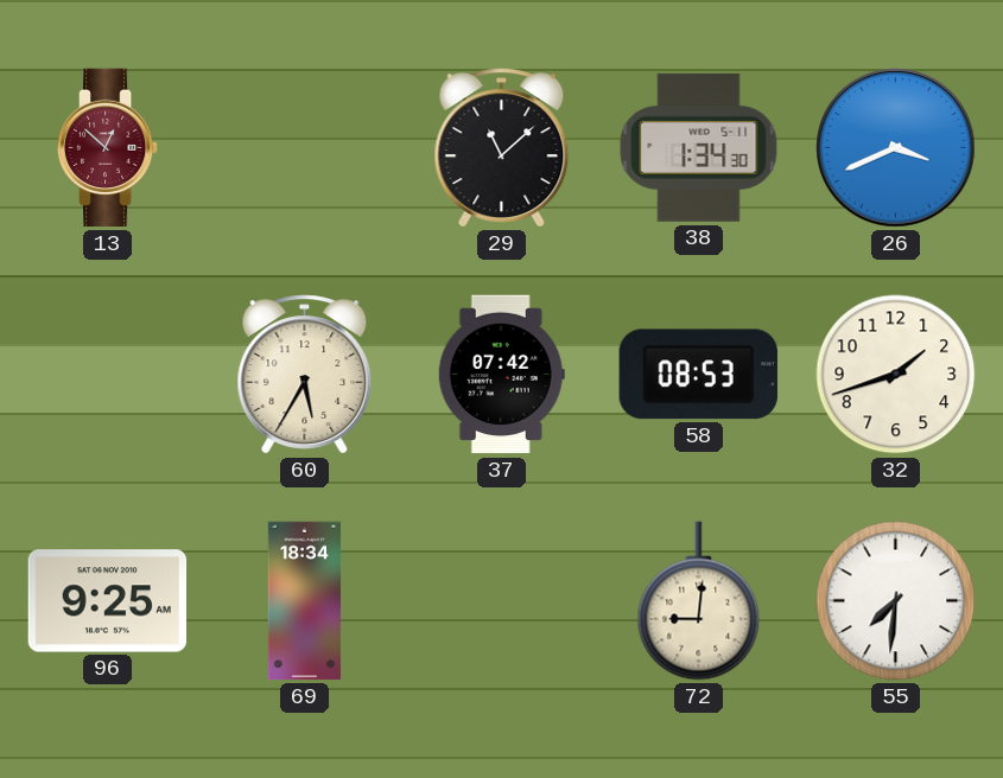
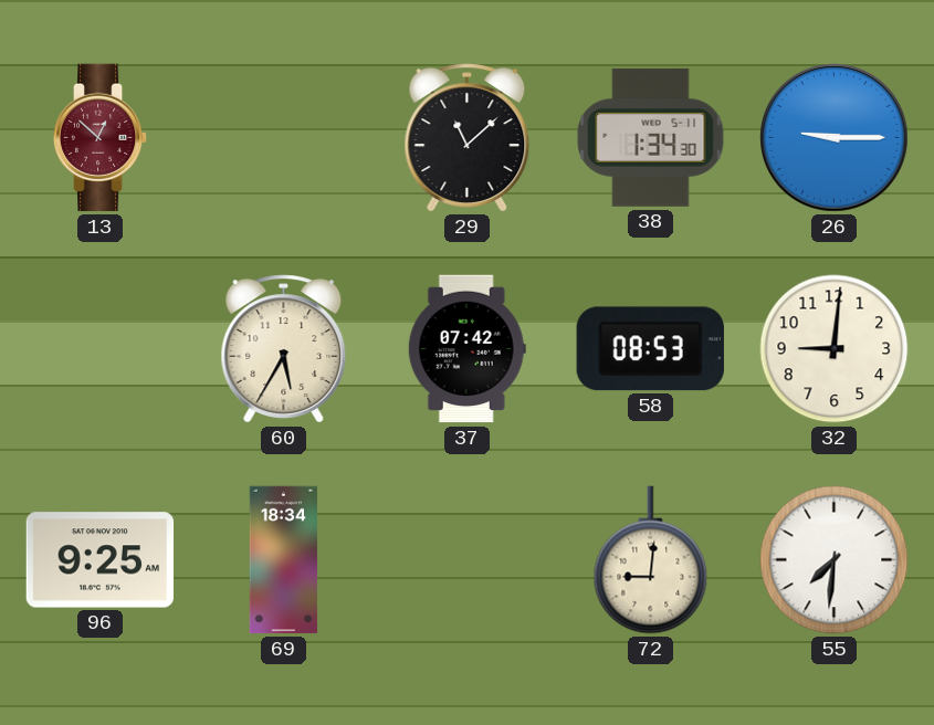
26: 3:41 -> 9:15 (835, 138)
32: 1:42 -> 9:01 (835, 349)
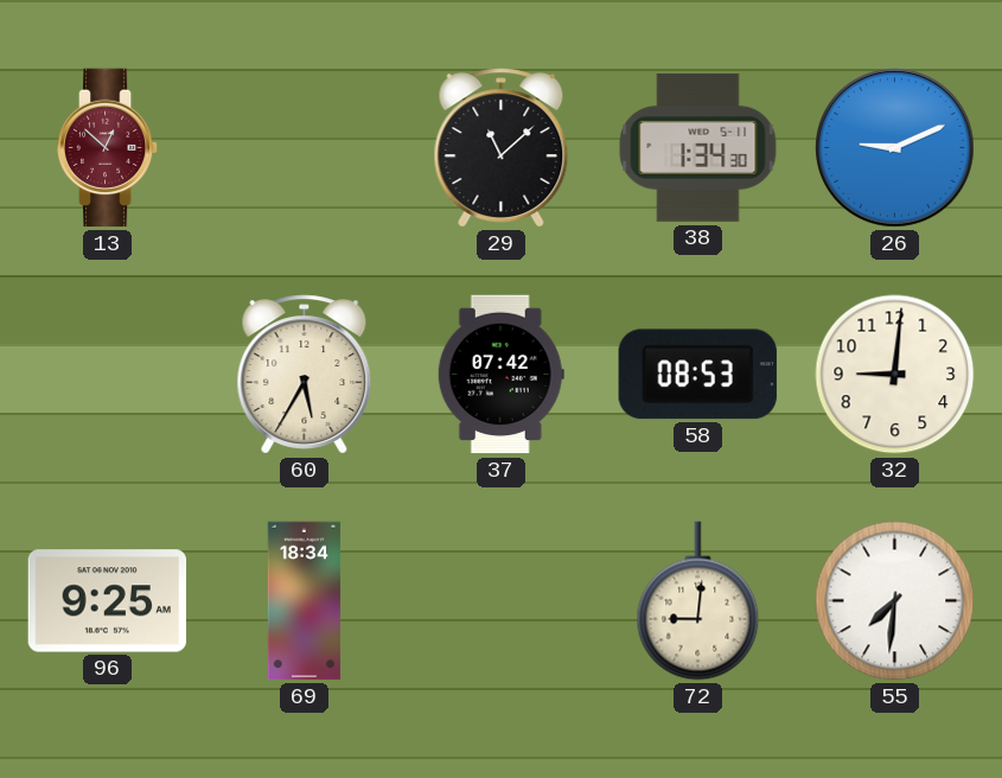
26: 9:15 -> 9:11 (895, 148)
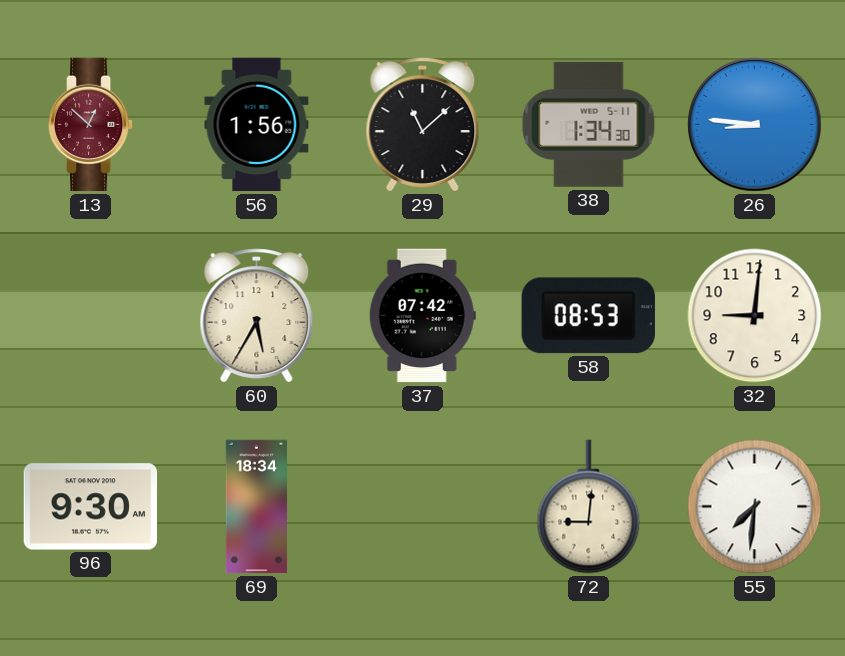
56: none -> 1:56 (257, 125)
26: 9:11 -> 8:46 (755, 125)
96: 9:25 -> 9:30 (91, 507)
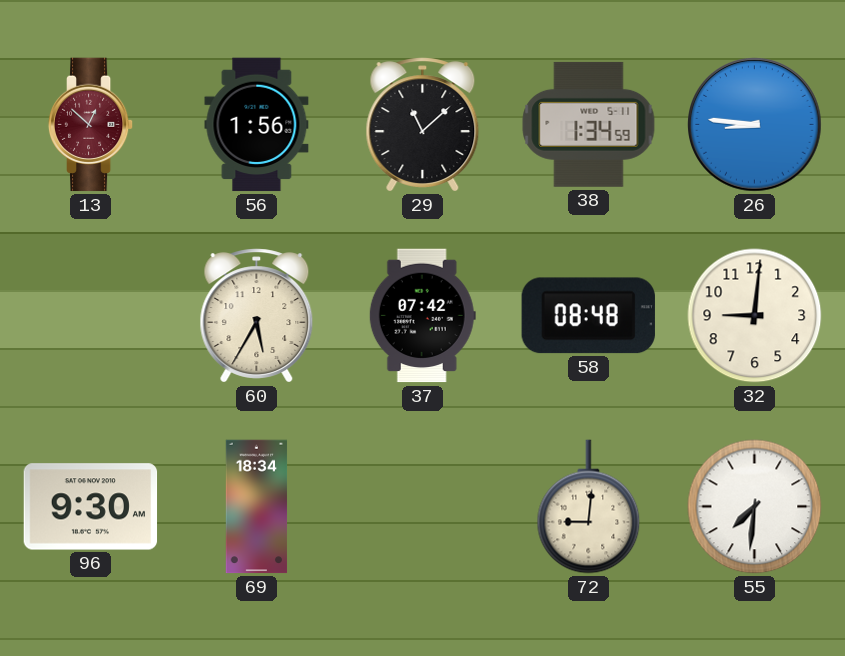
38: 1:34:30 -> 1:34:59 (589, 124)
58: 08:53 -> 08:48 (588, 316)
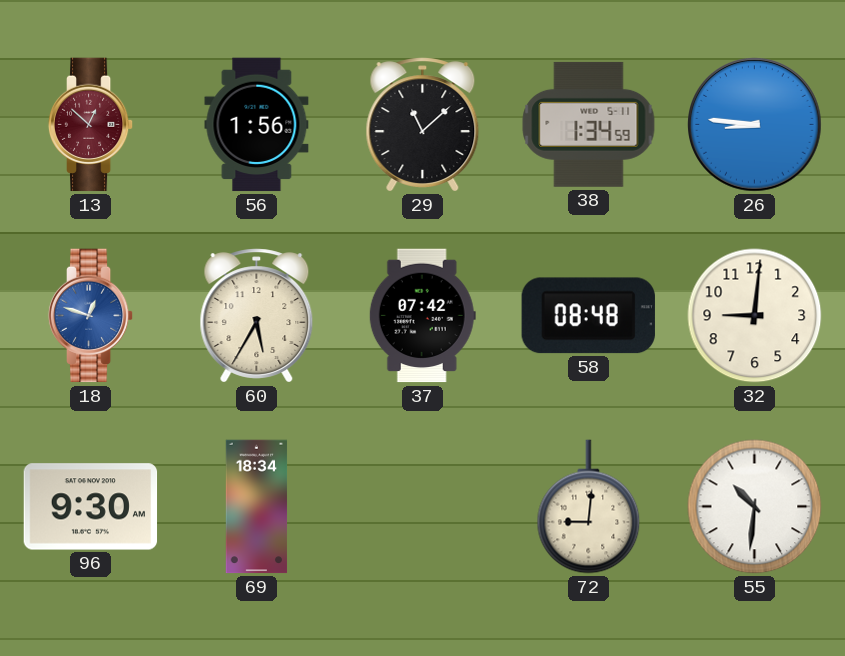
18: none -> 12:48 (91, 316)
55: 7:31 -> 10:31 (755, 507)
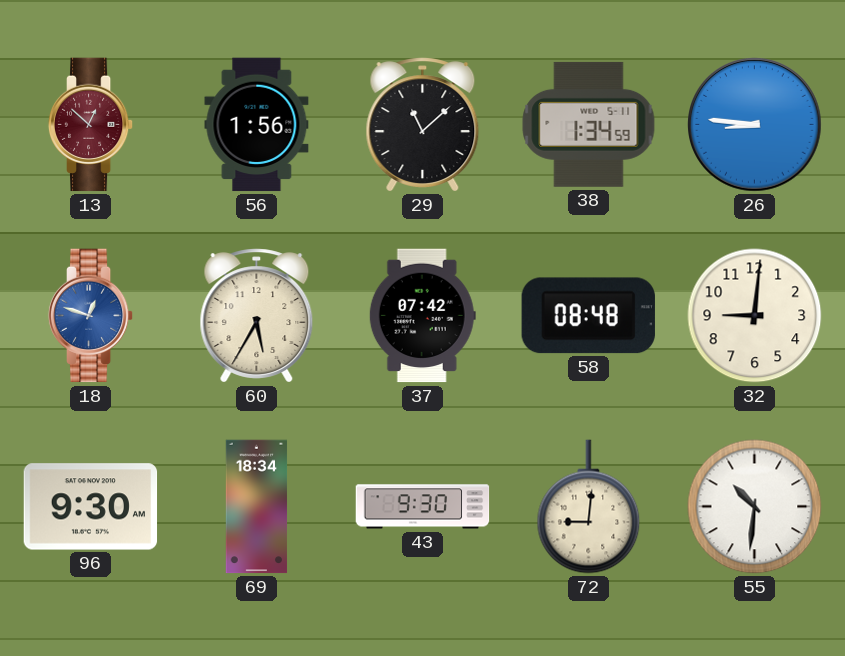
43: none -> 9:30 (423, 507)
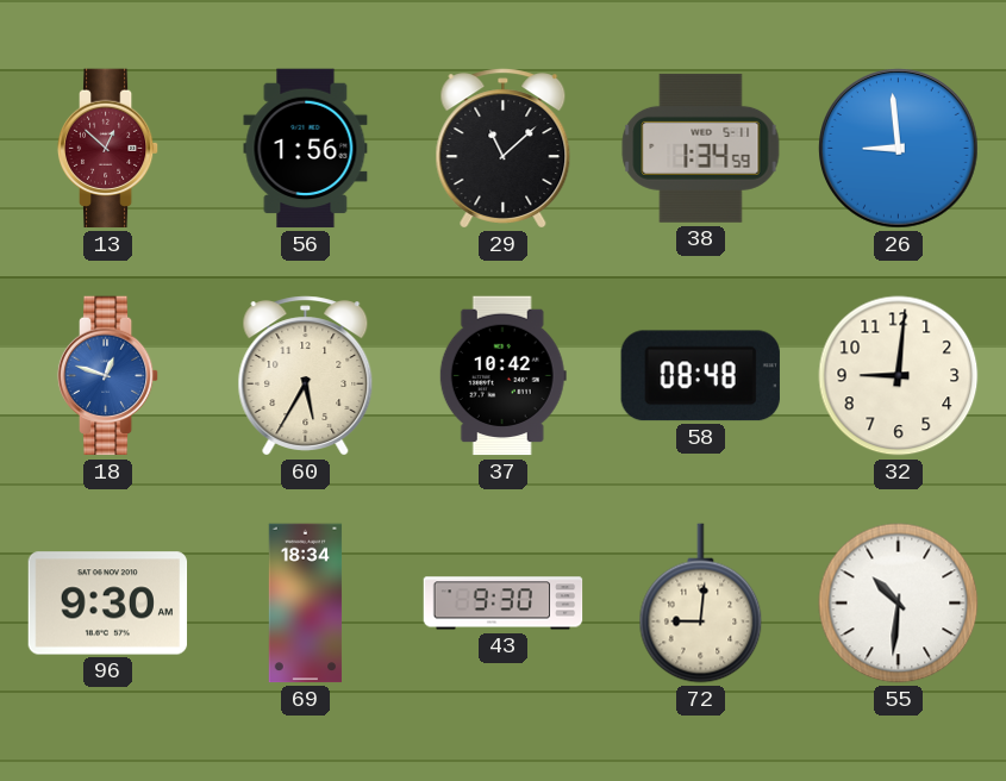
26: 8:46 -> 8:59 (899, 149)
37: 07:42 -> 10:42 (502, 376)
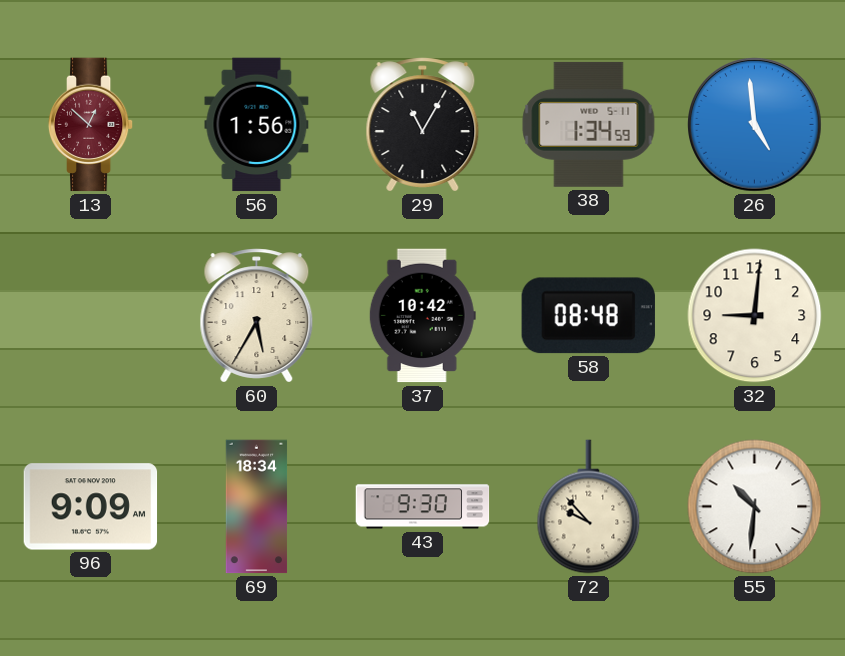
29: 11:08 -> 11:05 (423, 125)
26: 8:59 -> 4:59 (755, 125)
18: 12:48 -> none (108, 376)
96: 9:30 -> 9:09 (91, 507)
72: 9:01 -> 9:53 (589, 507)
